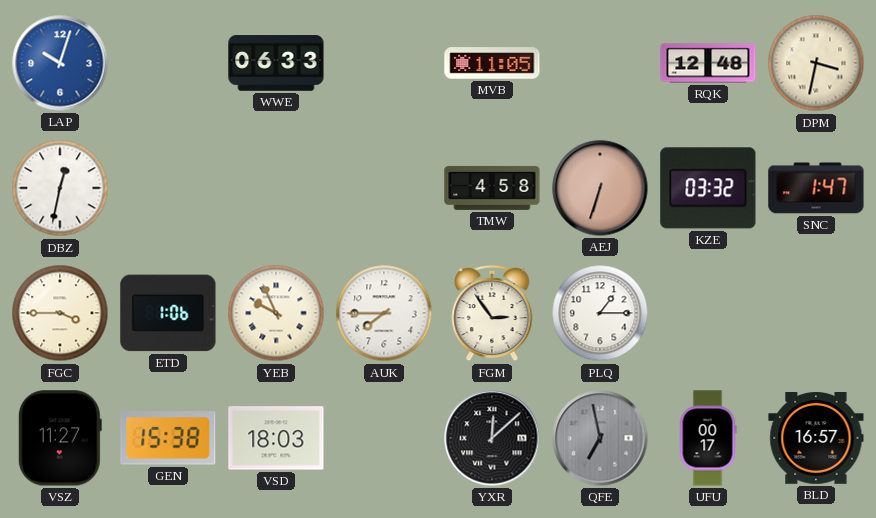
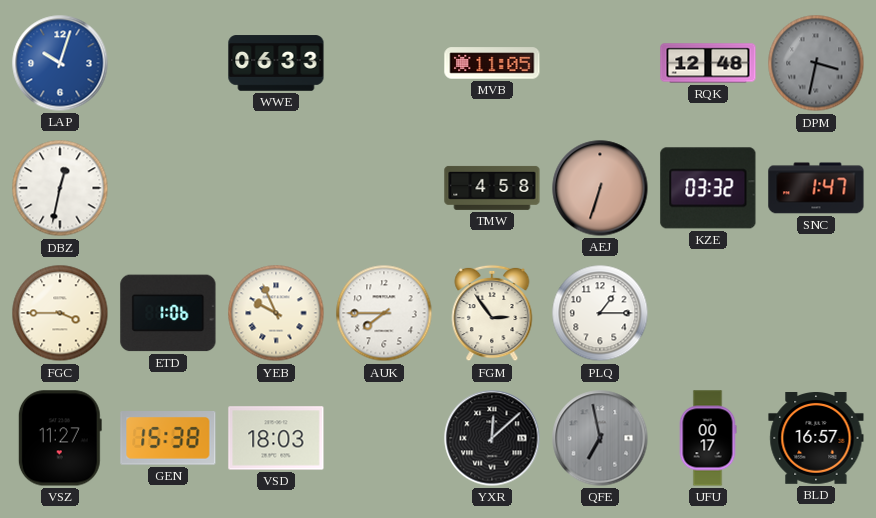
DPM dial: cream -> grey (816, 63)
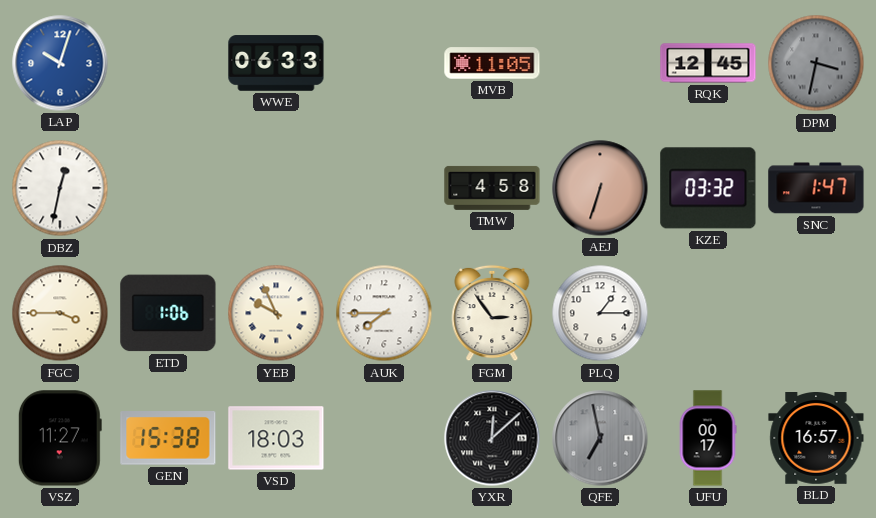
RQK: 12:48 -> 12:45 (708, 63)
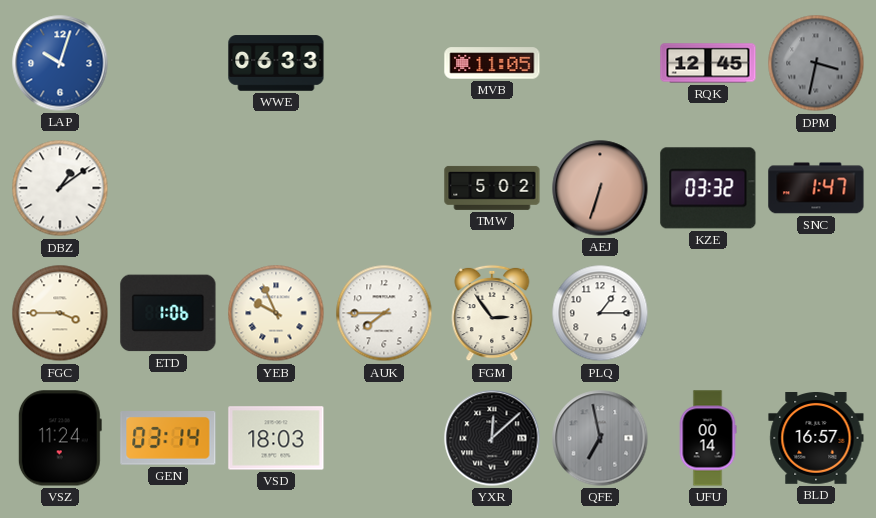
DBZ: 12:32 -> 1:09 (60, 188)
TMW: 4:58 -> 5:02 (492, 188)
VSZ: 11:27 -> 11:24 (60, 438)
GEN: 15:38 -> 03:14 (168, 438)
UFU: 00:17 -> 00:14 (708, 438)
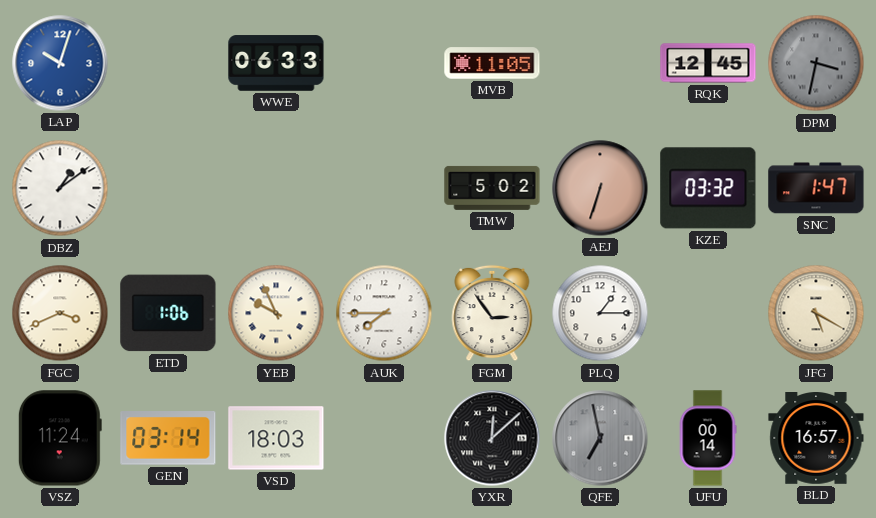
FGC: 3:45 -> 3:41 (60, 313)
JFG: none -> 5:20 (816, 313)
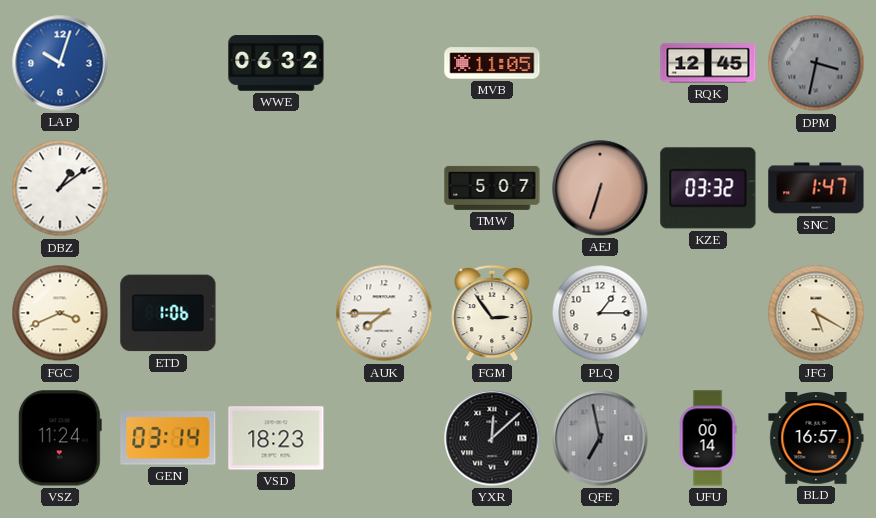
WWE: 06:33 -> 06:32 (276, 63)
TMW: 5:02 -> 5:07 (492, 188)
YEB: 9:56 -> none (276, 313)
VSD: 18:03 -> 18:23 (276, 438)
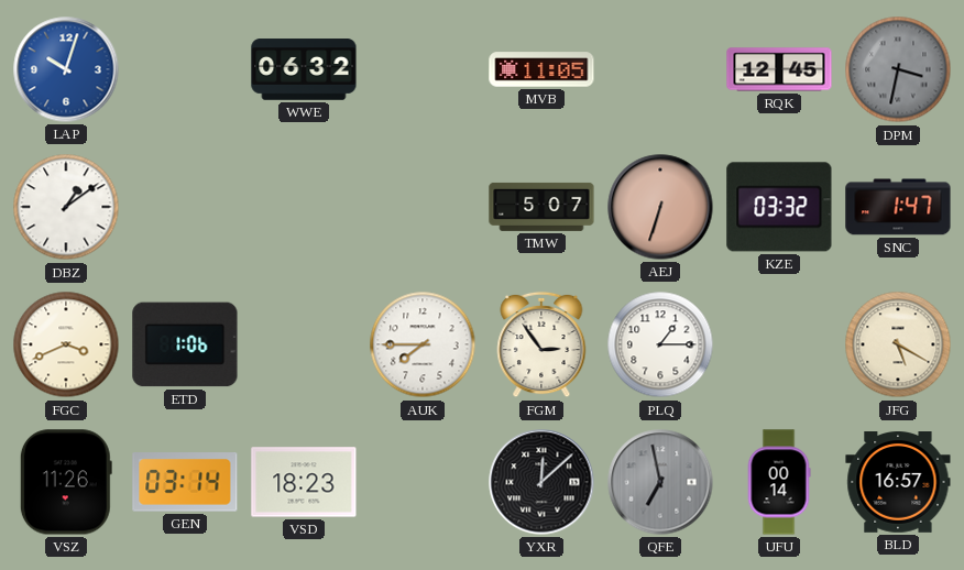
VSZ: 11:24 -> 11:26 (66, 482)
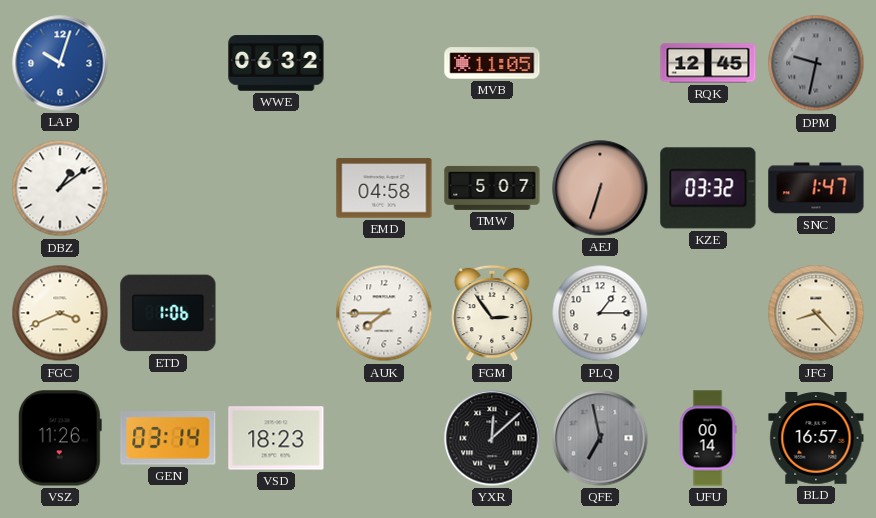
DPM: 3:32 -> 9:32 (816, 63)
EMD: none -> 04:58 (384, 188)
JFG: 5:20 -> 8:23 (816, 313)
